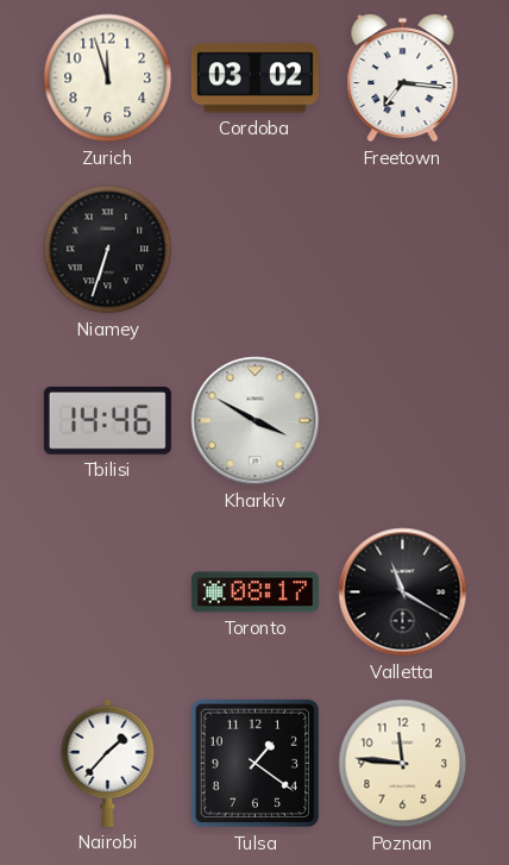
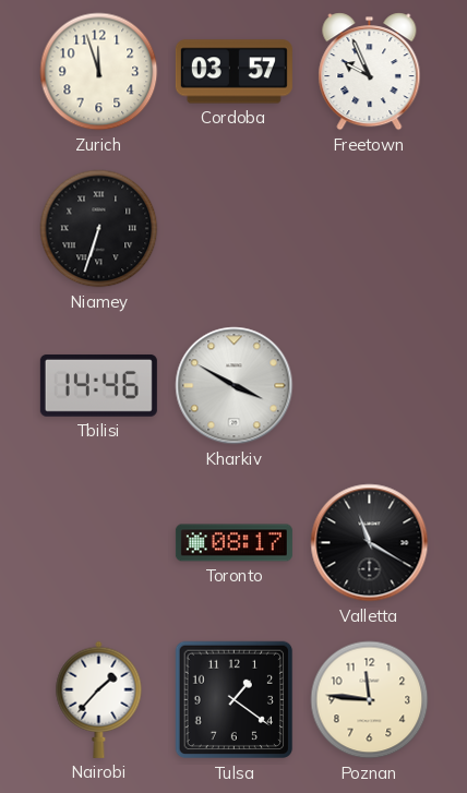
Cordoba: 03:02 -> 03:57 (234, 72)
Freetown: 7:16 -> 9:56 (370, 72)
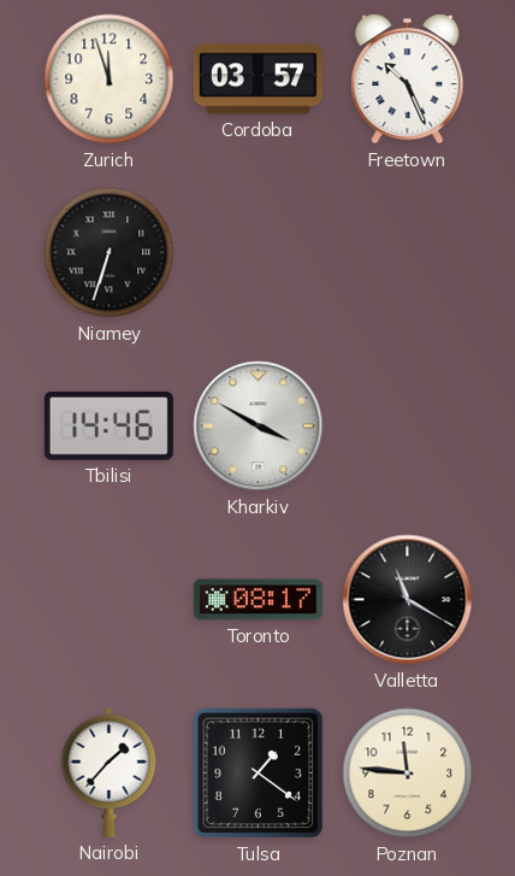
Freetown: 9:56 -> 10:26 (408, 80)
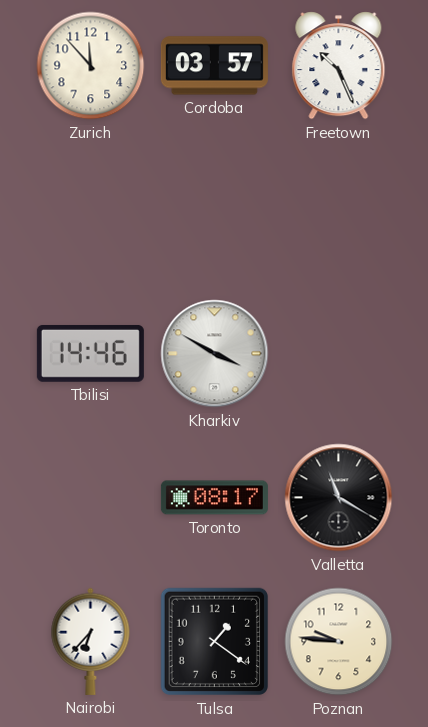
Zurich: 11:57 -> 11:53 (91, 66)
Niamey: 6:33 -> none (109, 253)
Nairobi: 1:37 -> 6:37 (91, 641)
Poznan: 11:46 -> 9:46 (339, 642)
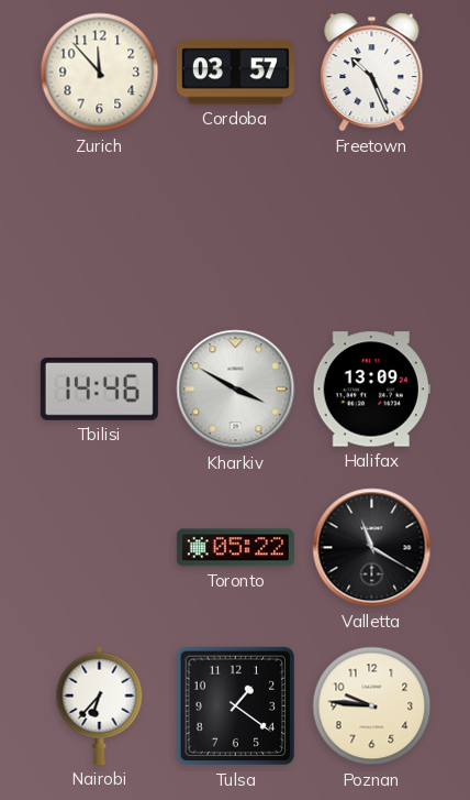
Halifax: none -> 13:09 (371, 390)
Toronto: 08:17 -> 05:22 (235, 548)
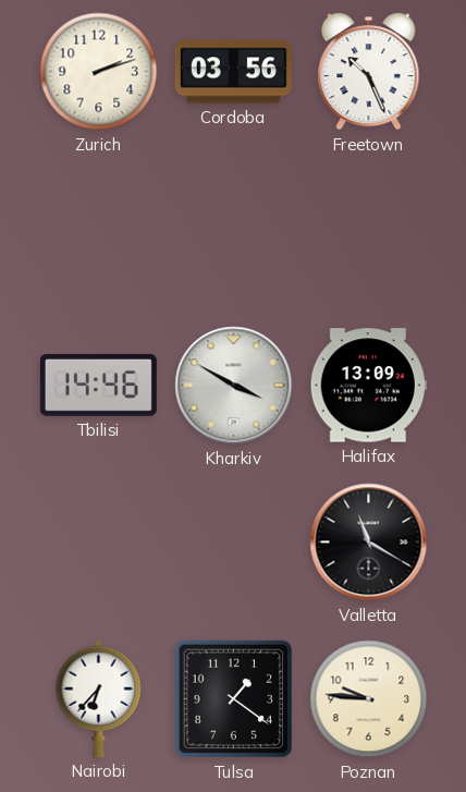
Zurich: 11:53 -> 2:12 (99, 72)
Cordoba: 03:57 -> 03:56 (233, 72)
Toronto: 05:22 -> none (235, 548)
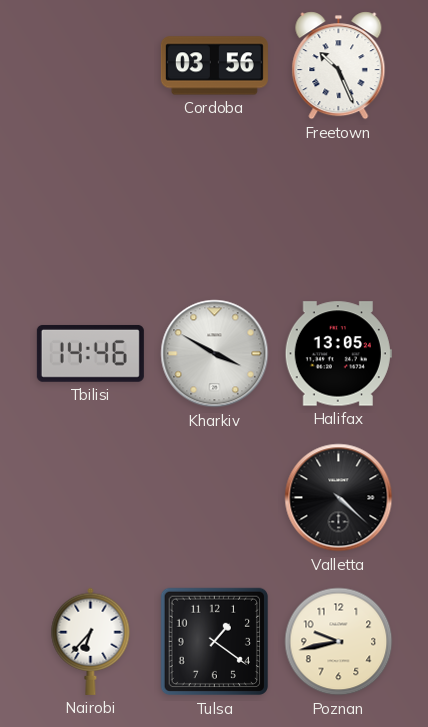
Zurich: 2:12 -> none (99, 72)
Halifax: 13:09 -> 13:05 (338, 354)
Valletta: 11:20 -> 4:22 (339, 498)
Poznan: 9:46 -> 9:43 (339, 642)
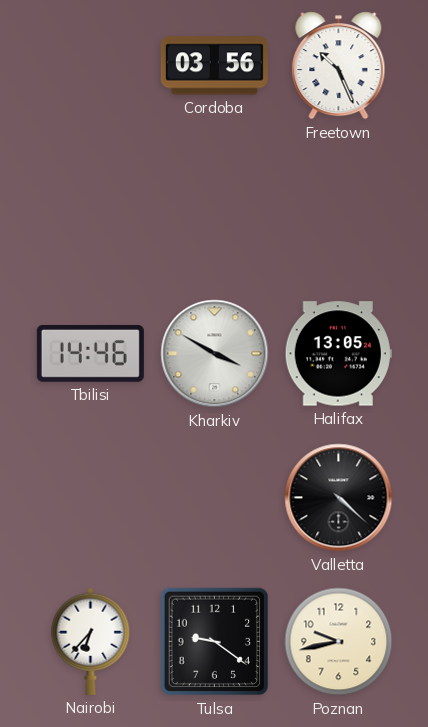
Tulsa: 1:21 -> 9:21 (215, 642)
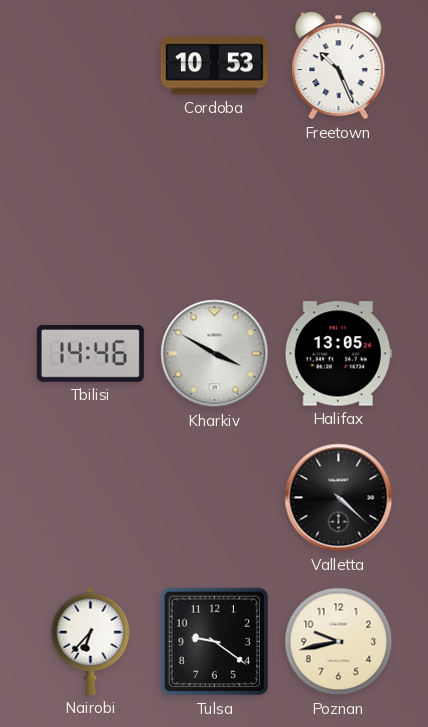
Cordoba: 03:56 -> 10:53 (214, 66)
